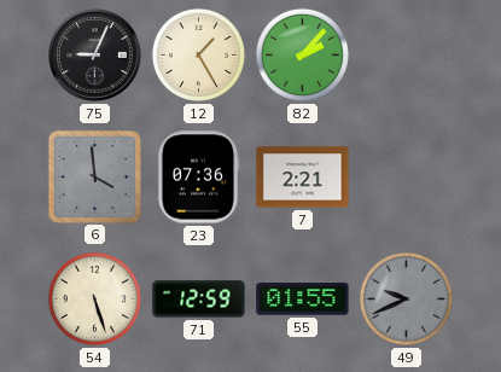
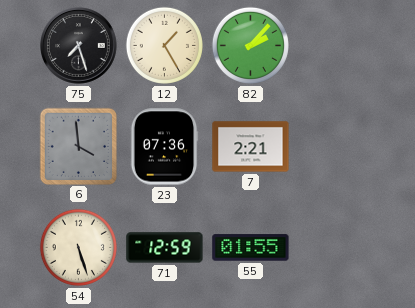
75: 9:04 -> 7:27 (79, 46)
49: 9:41 -> none (406, 298)
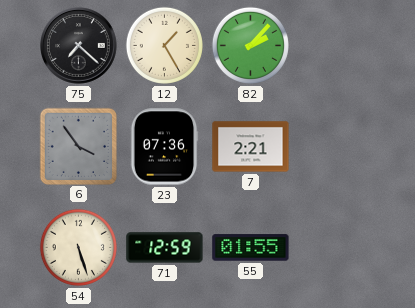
75: 7:27 -> 7:22 (79, 46)
6: 3:59 -> 3:54 (78, 146)
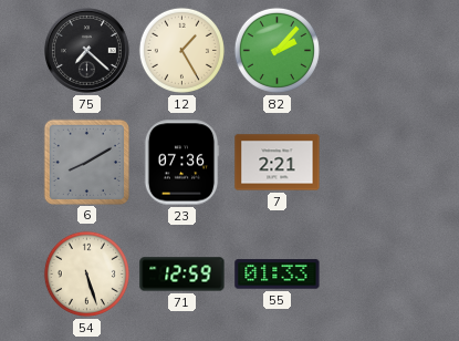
6: 3:54 -> 8:10 (86, 162)
55: 01:55 -> 01:33 (278, 275)
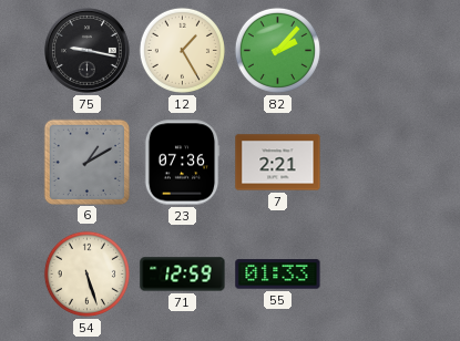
75: 7:22 -> 9:17 (88, 51)
6: 8:10 -> 1:10 (86, 162)
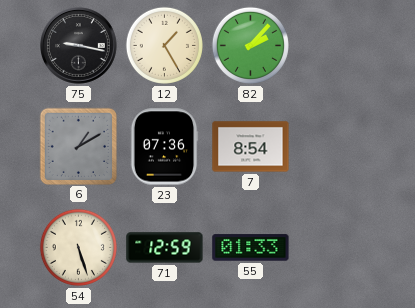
7: 2:21 -> 8:54 (251, 147)
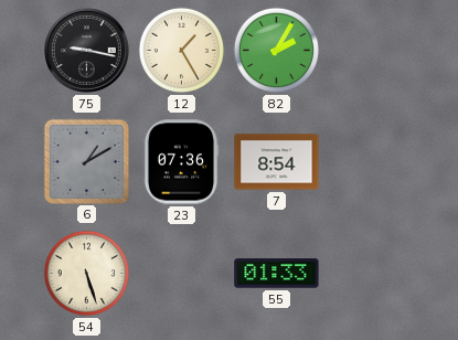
82: 2:07 -> 2:05 (276, 50)
71: 12:59 -> none (165, 248)
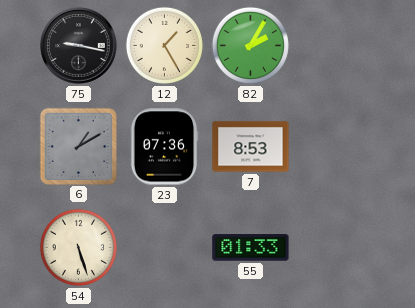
7: 8:54 -> 8:53 (251, 147)
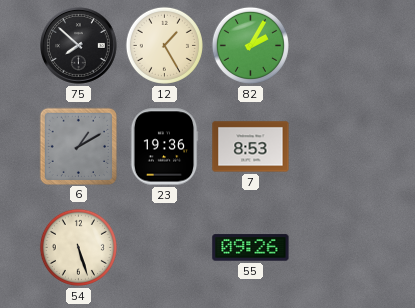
75: 9:17 -> 7:52 (79, 46)
23: 07:36 -> 19:36 (164, 147)
55: 01:33 -> 09:26 (251, 248)
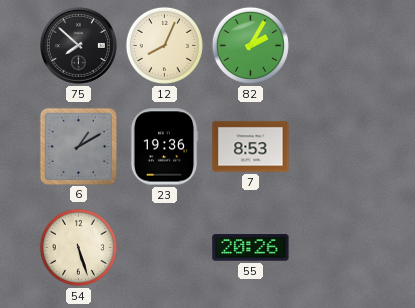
12: 1:25 -> 8:04 (164, 45)
55: 09:26 -> 20:26 (251, 248)
